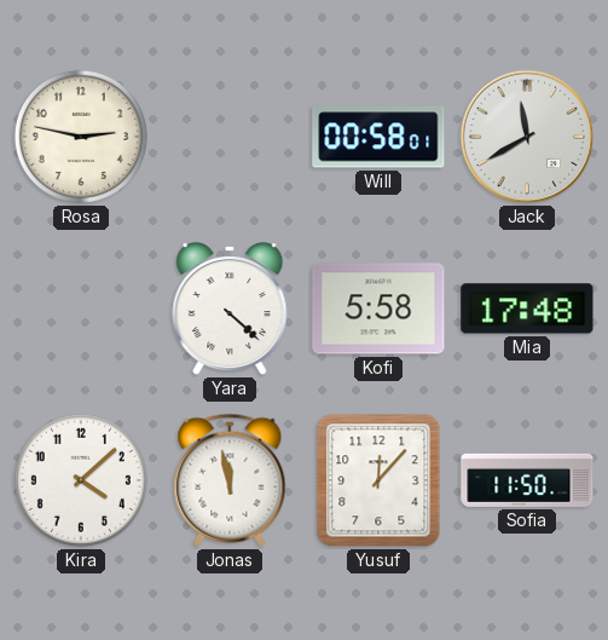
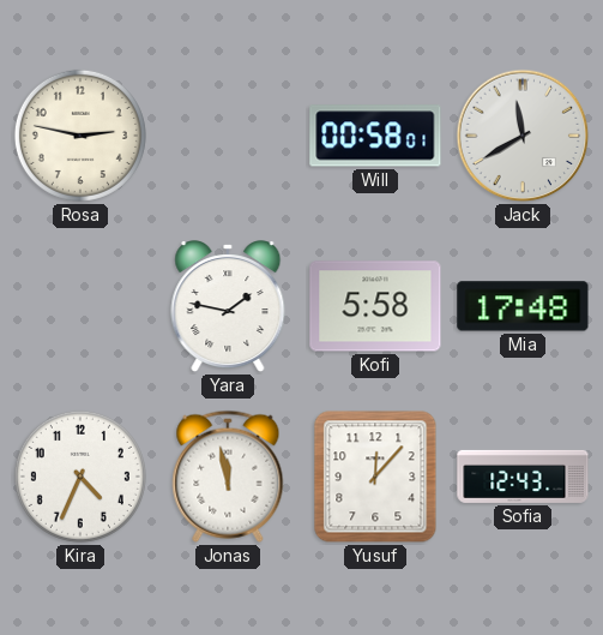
Yara: 4:22 -> 1:47 (228, 307)
Kira: 4:08 -> 4:34 (80, 477)
Sofia: 11:50 -> 12:43 (523, 477)
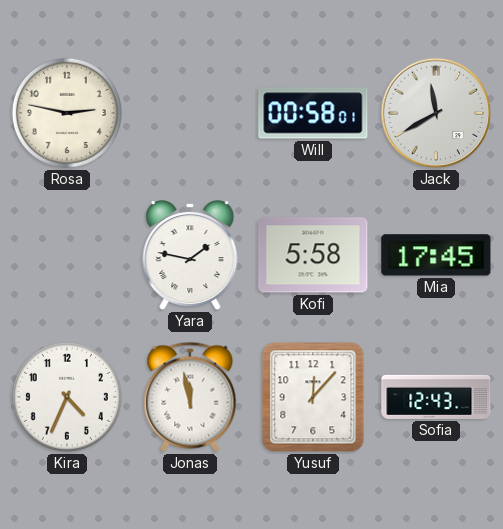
Mia: 17:48 -> 17:45 (436, 255)
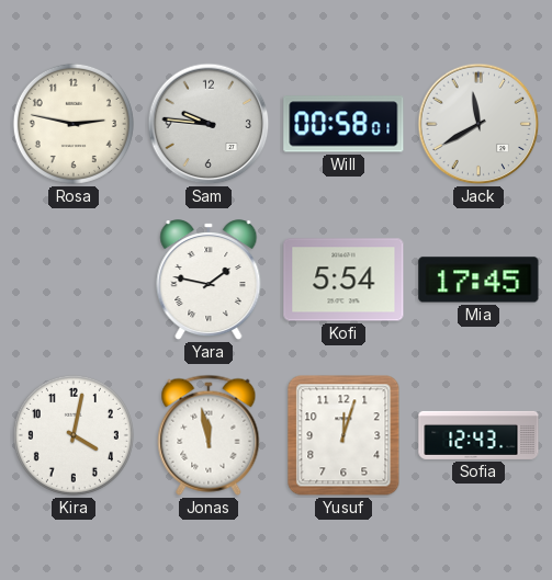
Sam: none -> 9:46 (209, 124)
Kofi: 5:58 -> 5:54 (343, 280)
Kira: 4:34 -> 4:02 (74, 435)
Yusuf: 12:07 -> 12:03 (343, 435)
